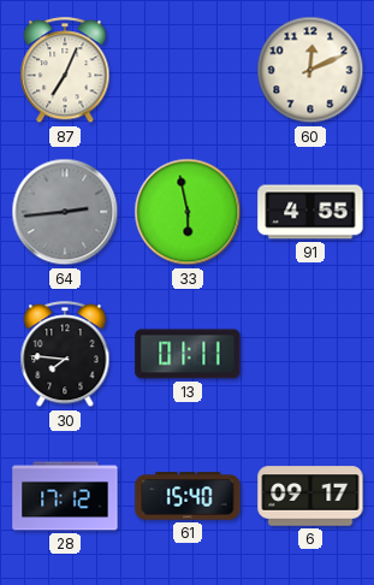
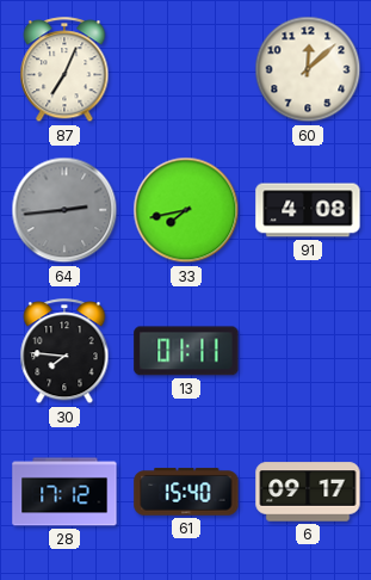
60: 12:11 -> 12:08 (308, 69)
33: 5:58 -> 7:43 (186, 210)
91: 4:55 -> 4:08 (308, 210)
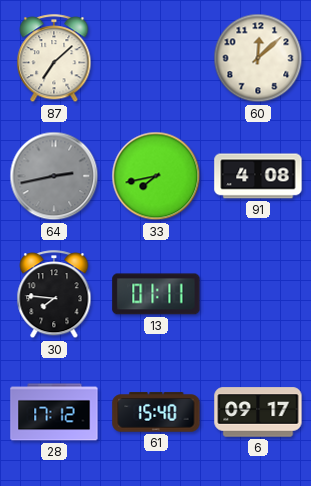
87: 7:04 -> 7:08 (54, 59)
64: 2:44 -> 2:43 (54, 176)
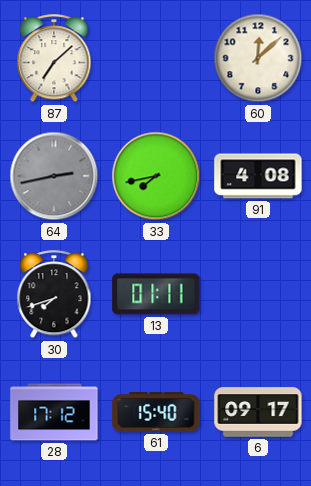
30: 7:46 -> 7:42 (54, 295)
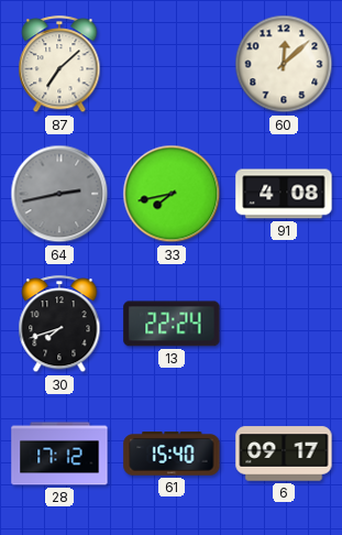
13: 01:11 -> 22:24 (172, 324)
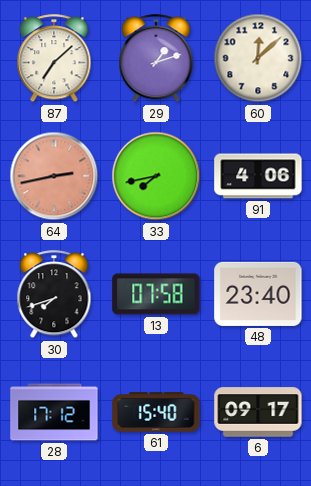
29: none -> 1:12 (156, 59)
64 dial: grey -> salmon (54, 176)
91: 4:08 -> 4:06 (258, 176)
13: 22:24 -> 07:58 (156, 294)
48: none -> 23:40 (258, 294)
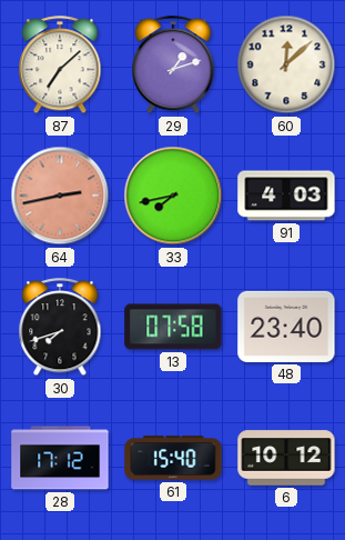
91: 4:06 -> 4:03 (286, 196)
6: 09:17 -> 10:12 (286, 458)
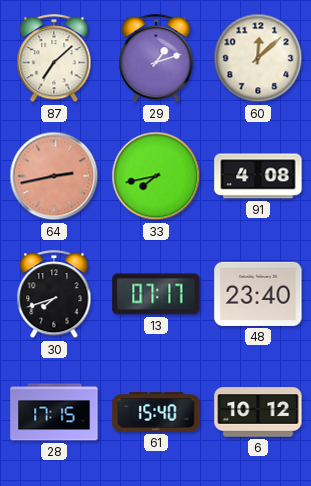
91: 4:03 -> 4:08 (258, 176)
13: 07:58 -> 07:17 (156, 294)
28: 17:12 -> 17:15 (54, 412)
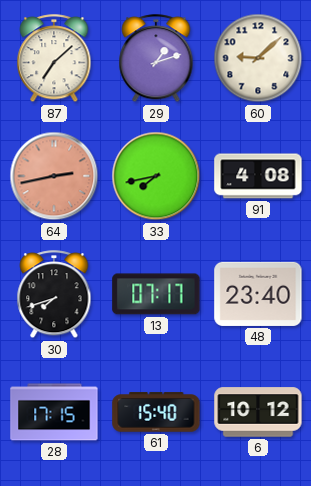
60: 12:08 -> 9:08 (258, 58)
